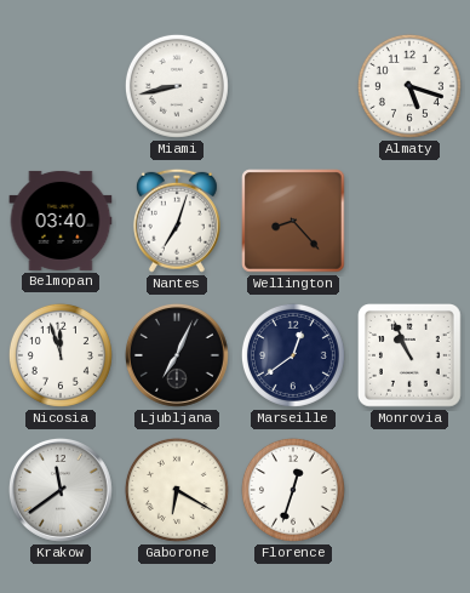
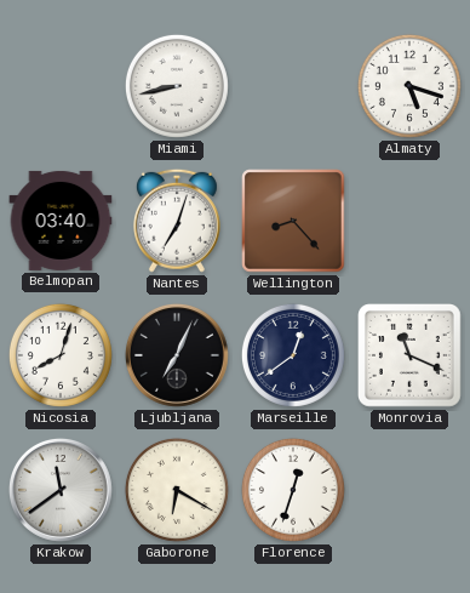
Nicosia: 11:57 -> 8:03 (61, 355)
Monrovia: 10:56 -> 11:19 (411, 357)
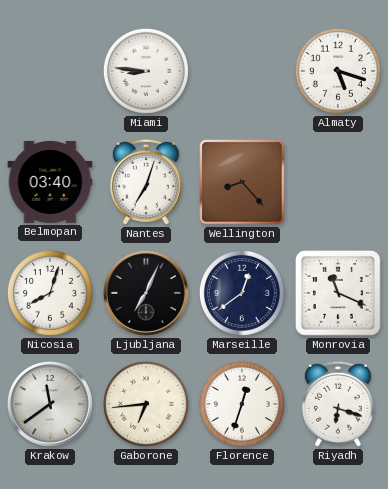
Miami: 8:43 -> 8:46 (146, 71)
Gaborone: 6:20 -> 6:44 (146, 404)
Riyadh: none -> 6:18 (338, 404)
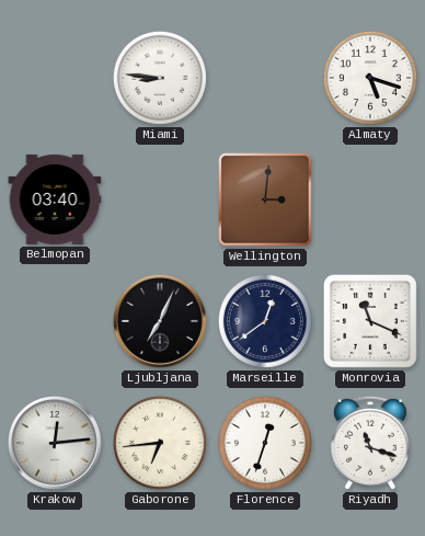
Nantes: 7:03 -> none (146, 182)
Wellington: 8:23 -> 3:01 (265, 199)
Nicosia: 8:03 -> none (50, 293)
Krakow: 11:39 -> 12:14 (55, 443)
Riyadh: 6:18 -> 11:18 (370, 443)
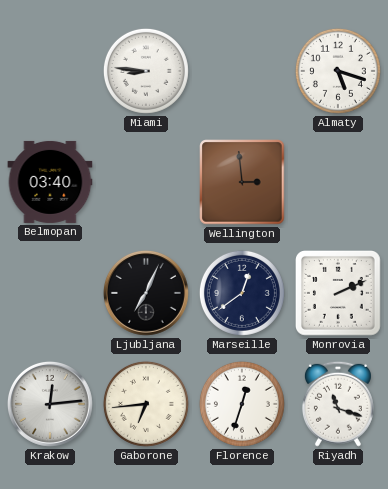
Wellington: 3:01 -> 2:59 (242, 182)
Monrovia: 11:19 -> 2:11 (339, 294)
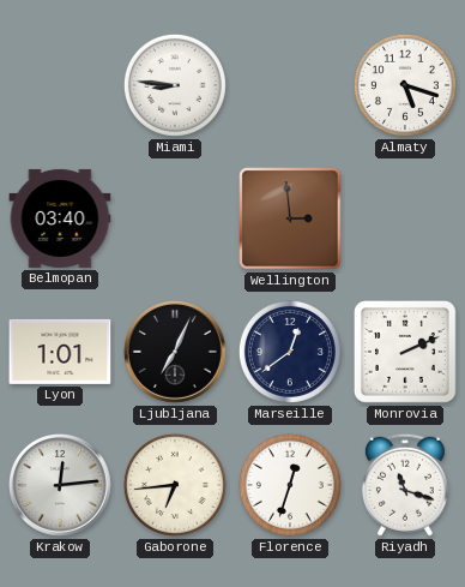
Lyon: none -> 1:01 (60, 352)
